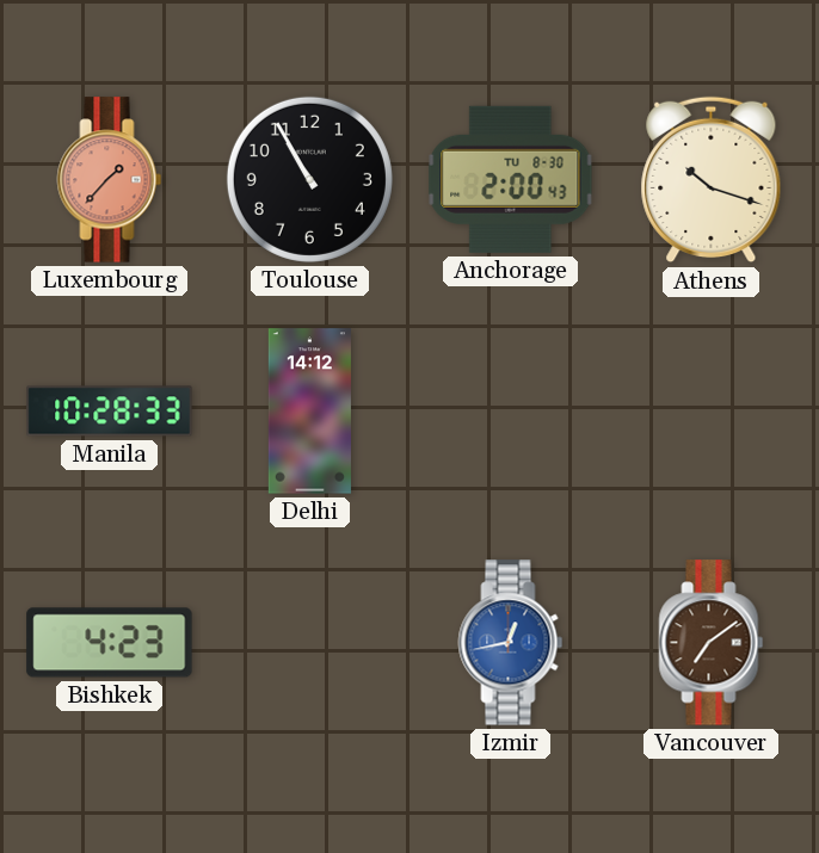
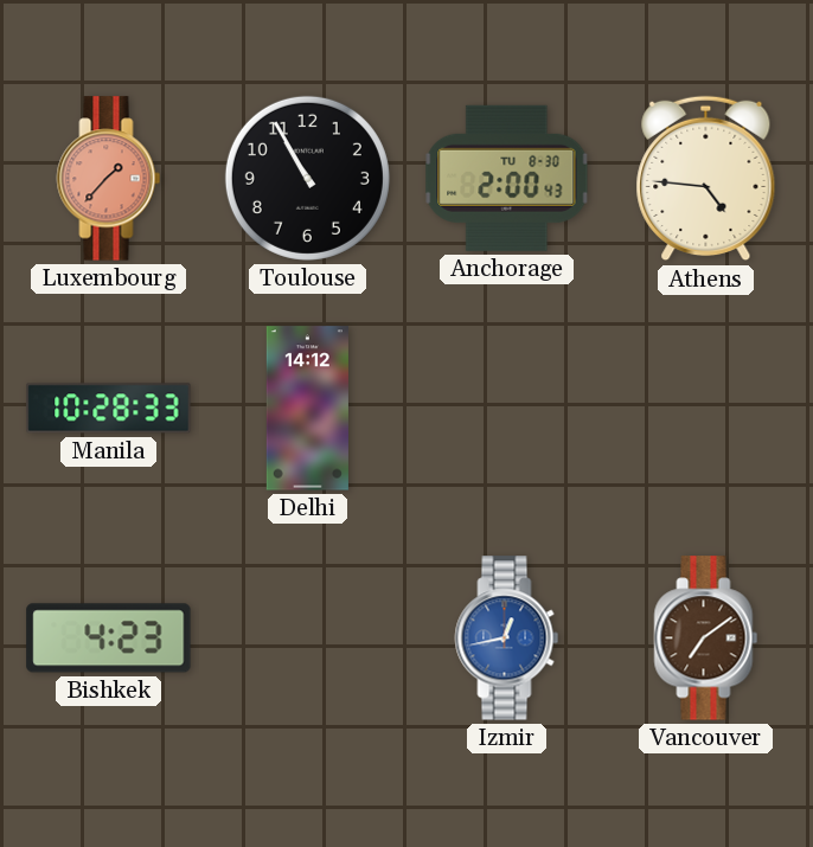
Athens: 10:18 -> 4:46 (706, 179)
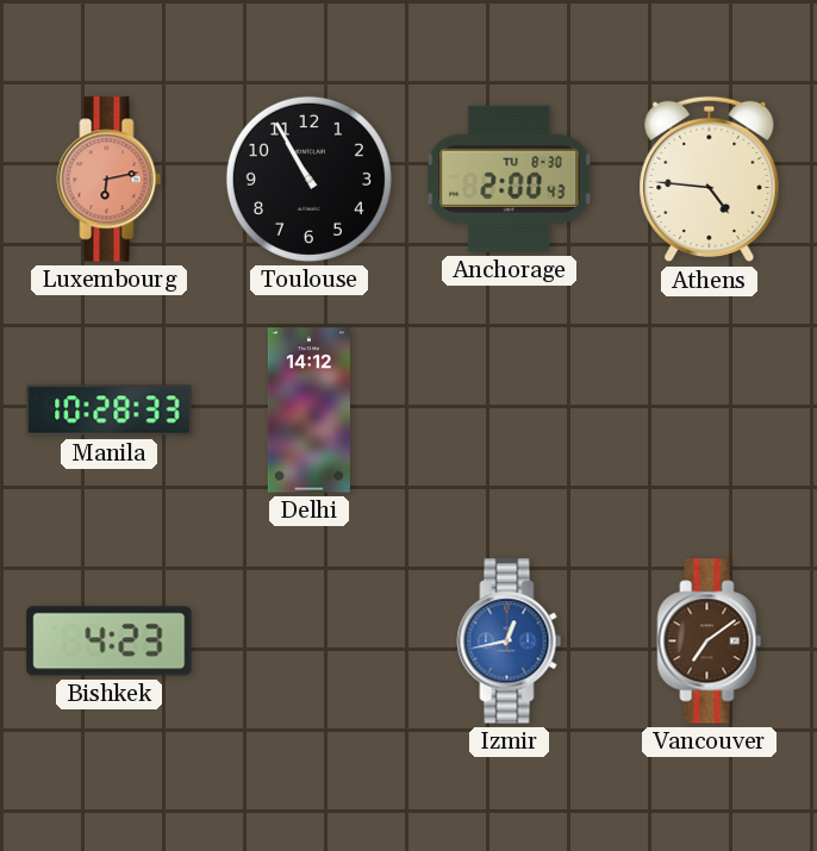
Luxembourg: 1:37 -> 6:13 (110, 180)
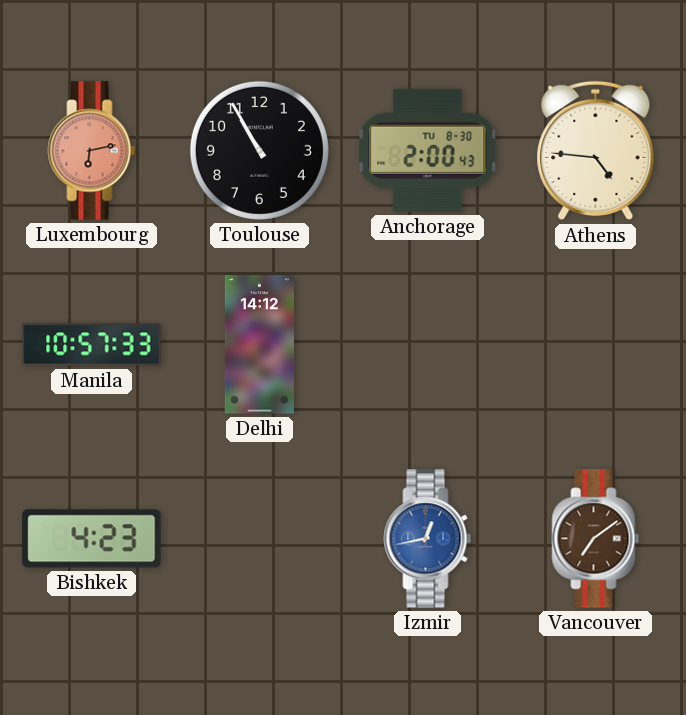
Manila: 10:28 -> 10:57 (92, 345)
